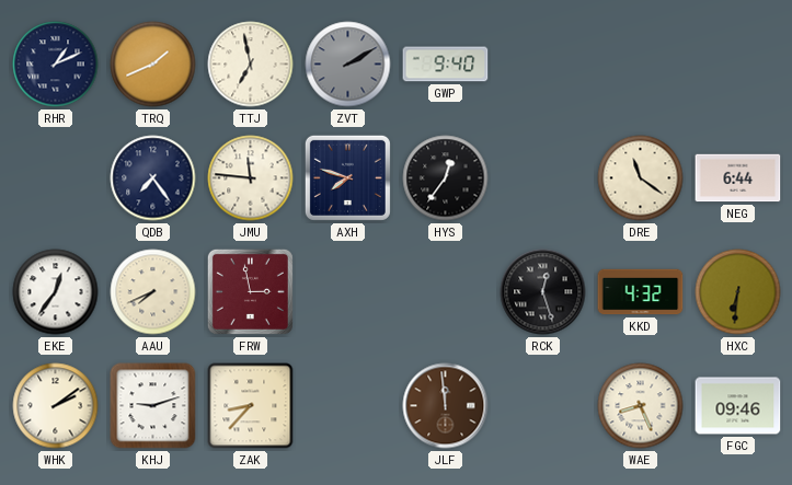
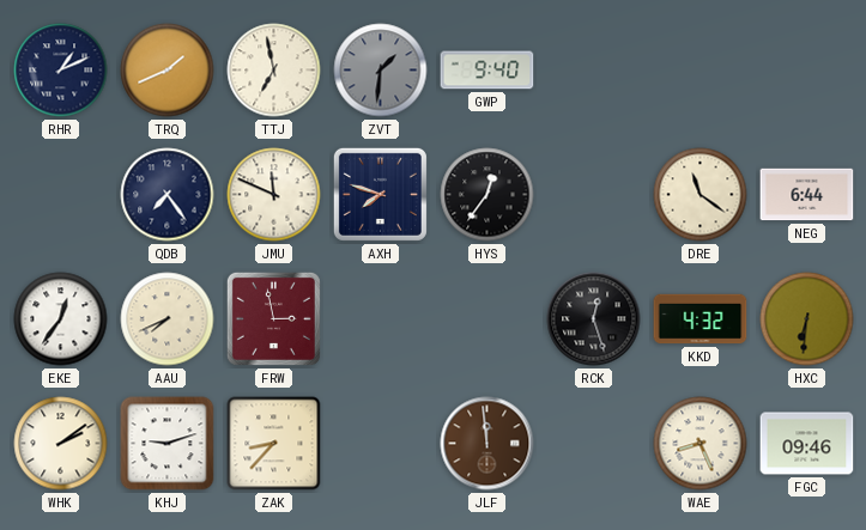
ZVT: 2:10 -> 1:31 (381, 71)
JMU: 11:46 -> 11:49 (274, 195)
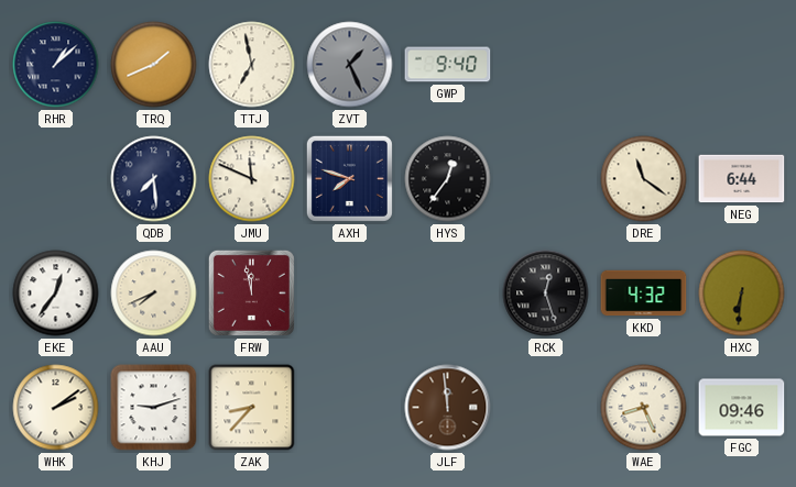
RHR: 1:11 -> 1:08 (56, 65)
ZVT: 1:31 -> 1:26 (350, 65)
QDB: 7:24 -> 7:29 (154, 179)
FRW: 2:58 -> 11:58 (251, 292)
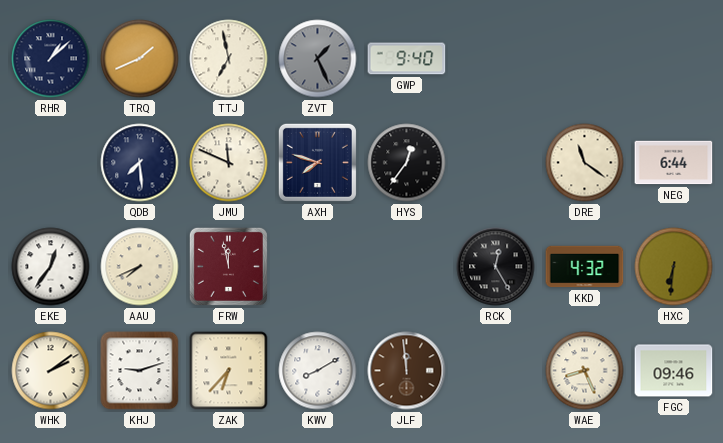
RCK: 12:27 -> 12:25 (496, 267)
ZAK: 8:37 -> 6:37 (229, 371)
KWV: none -> 8:10 (318, 371)
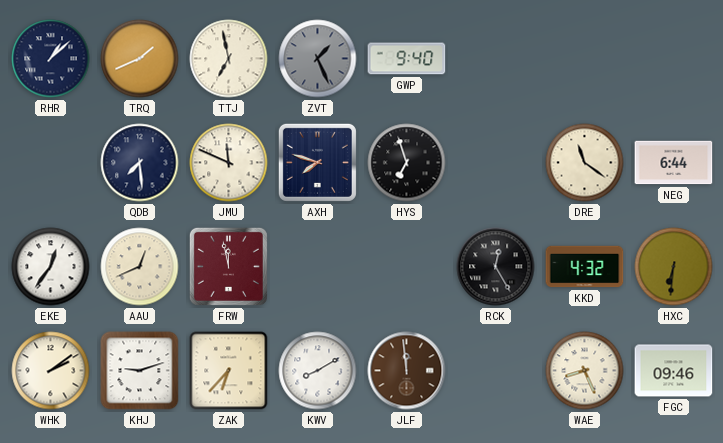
HYS: 12:36 -> 6:57 (407, 163)
AAU: 7:41 -> 12:41 (140, 267)
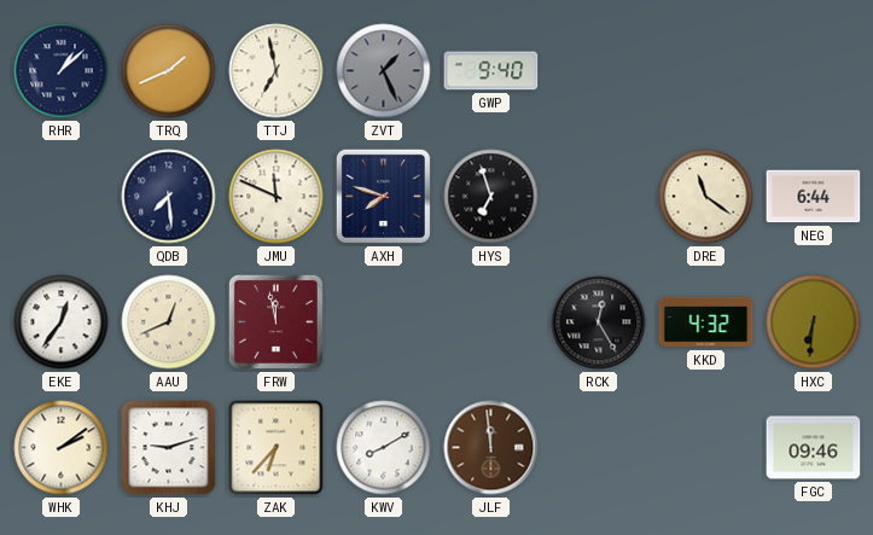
WAE: 8:26 -> none (585, 371)
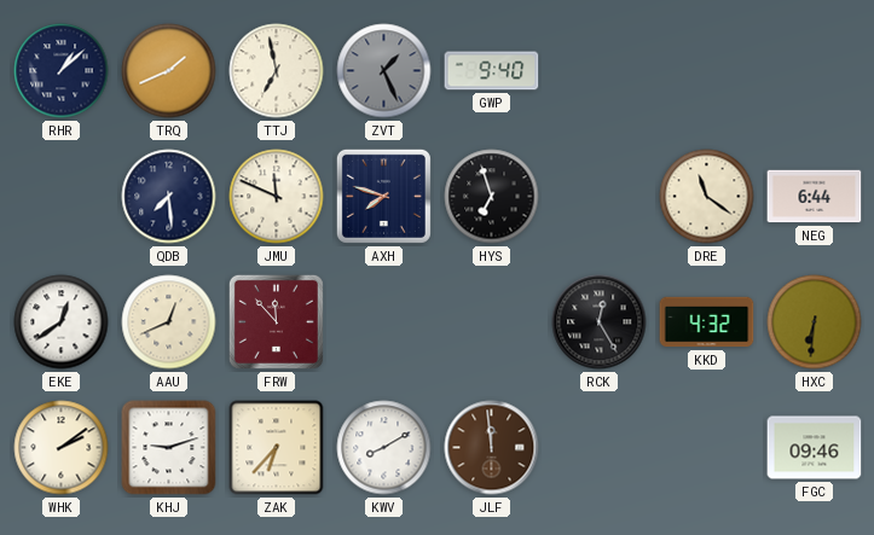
EKE: 12:36 -> 12:39 (62, 322)
FRW: 11:58 -> 11:53 (276, 321)
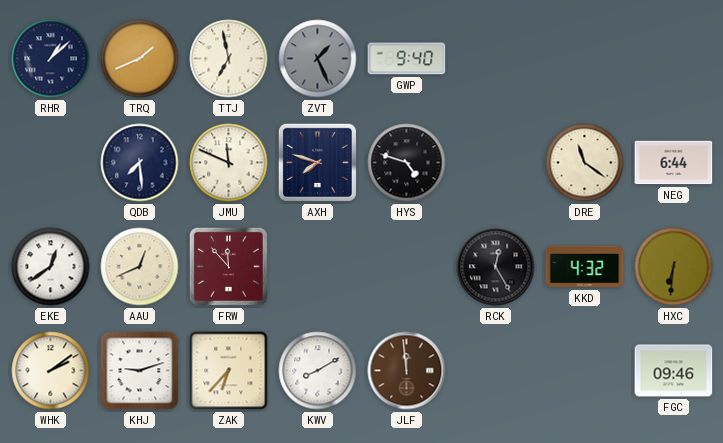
HYS: 6:57 -> 4:48 (407, 163)
